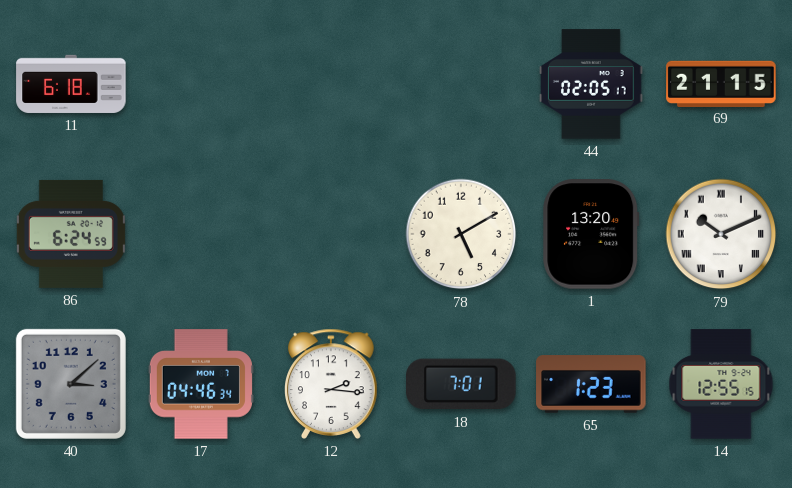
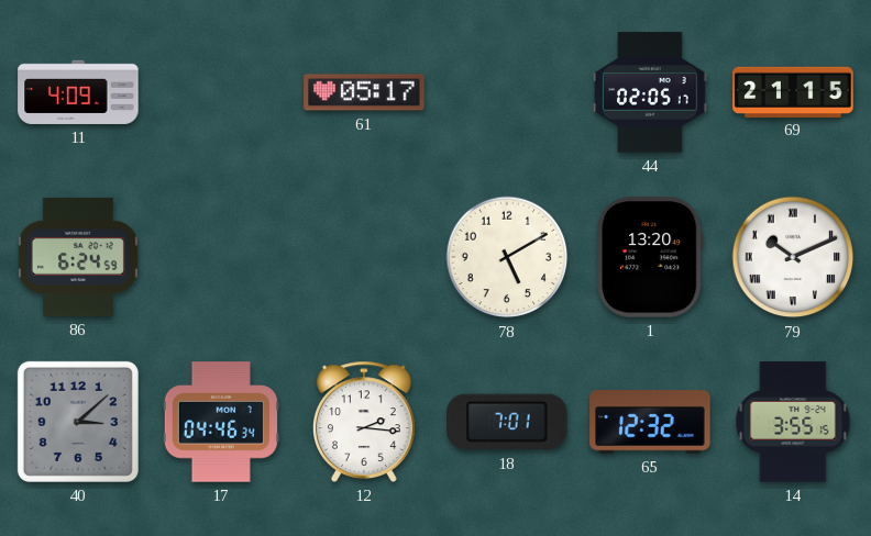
11: 6:18 -> 4:09 (78, 92)
61: none -> 05:17 (364, 92)
65: 1:23 -> 12:32 (650, 422)
14: 12:55 -> 3:55 (793, 422)
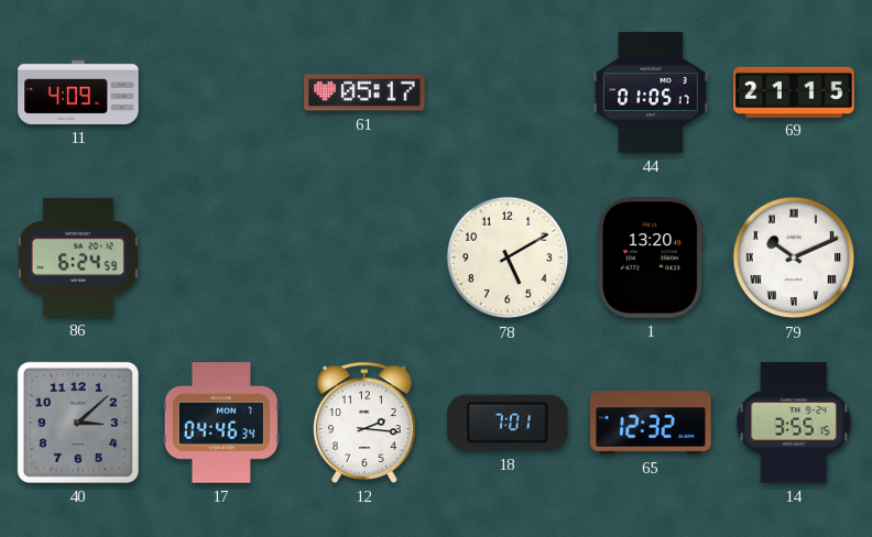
44: 02:05 -> 01:05 (651, 92)
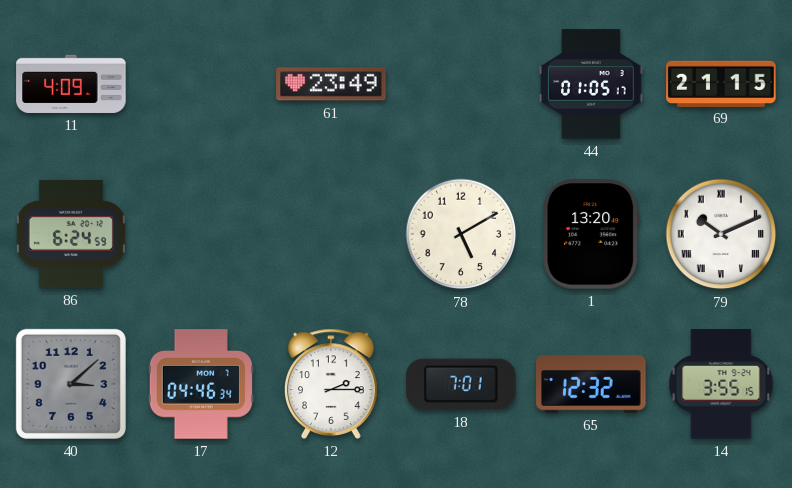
61: 05:17 -> 23:49 (331, 84)
12: 2:16 -> 2:15 (332, 384)
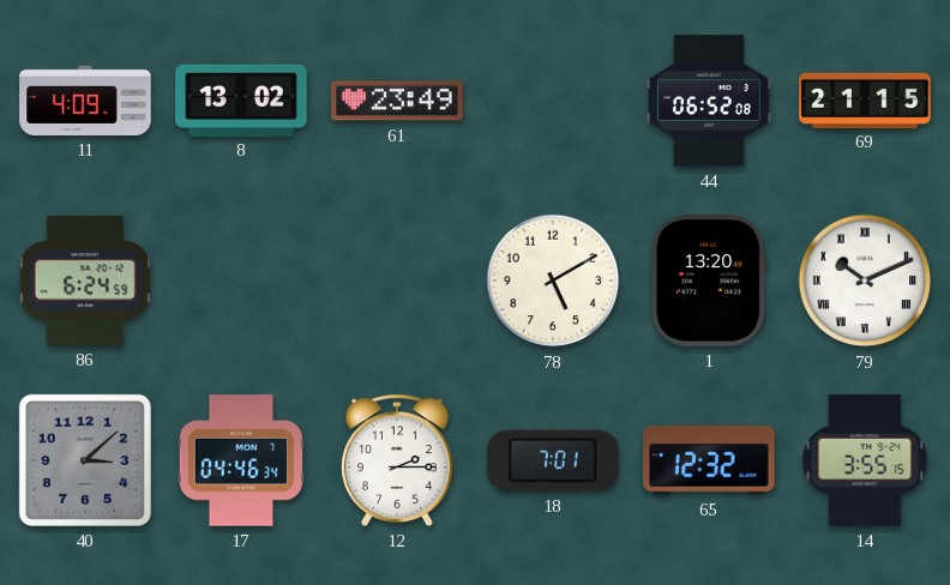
8: none -> 13:02 (241, 99)
44: 01:05 -> 06:52 (709, 101)
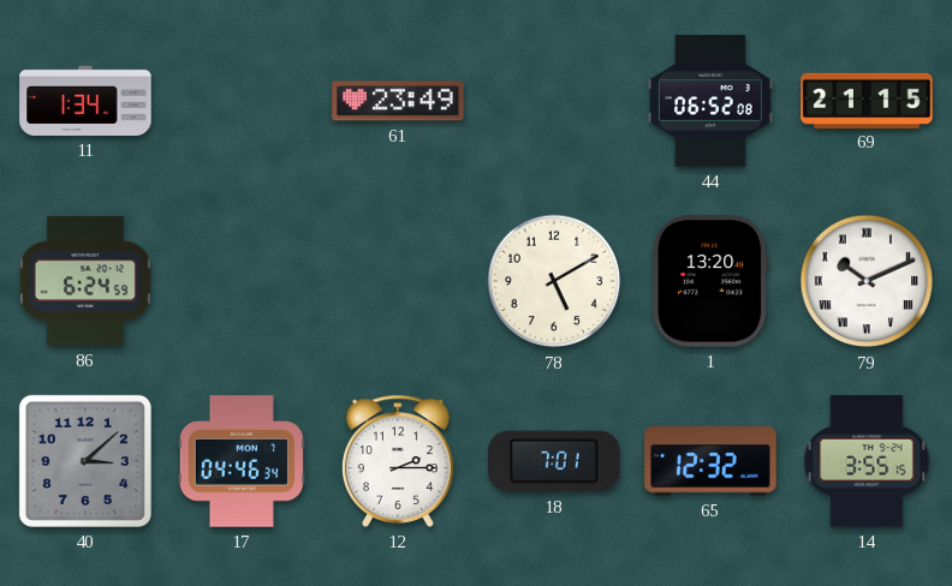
11: 4:09 -> 1:34 (85, 101)
8: 13:02 -> none (241, 99)
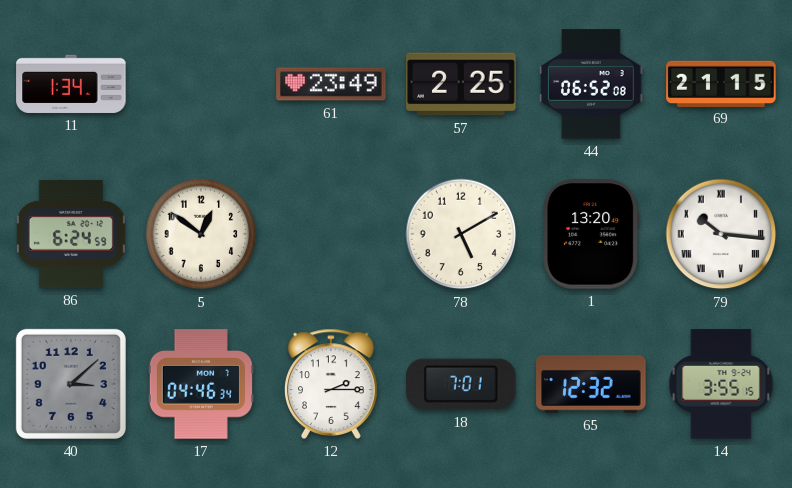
57: none -> 2:25 (461, 84)
5: none -> 12:51 (201, 234)
79: 10:11 -> 10:16 (721, 234)
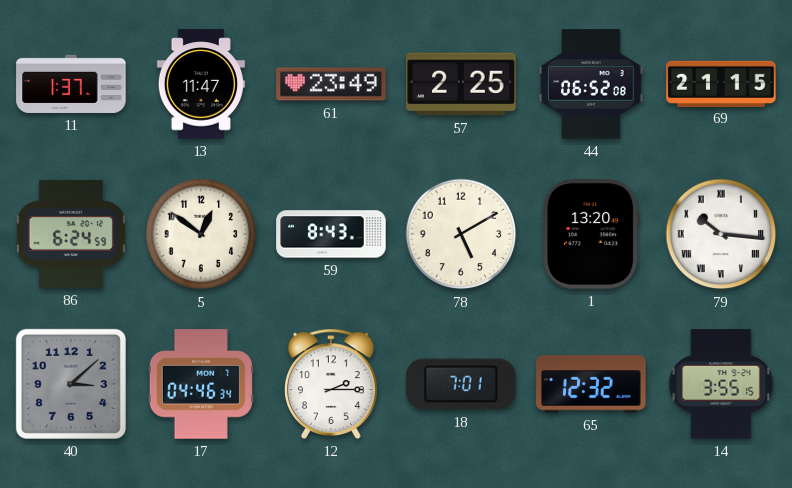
11: 1:34 -> 1:37 (71, 84)
13: none -> 11:47 (201, 84)
59: none -> 8:43 (331, 234)
